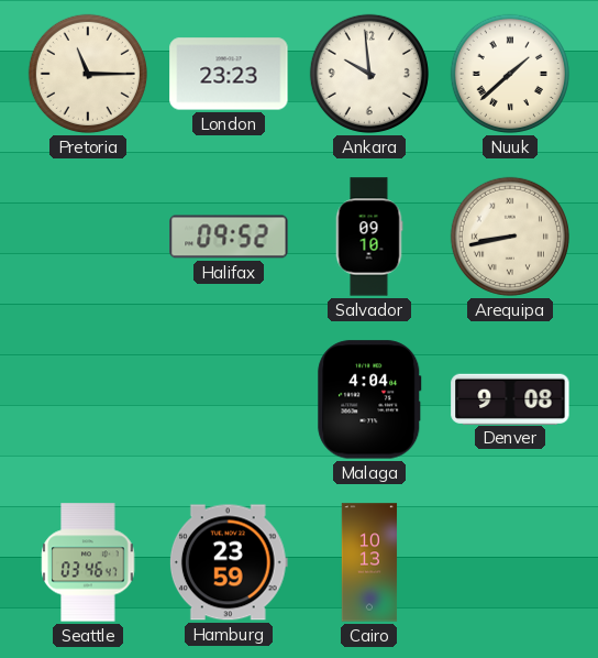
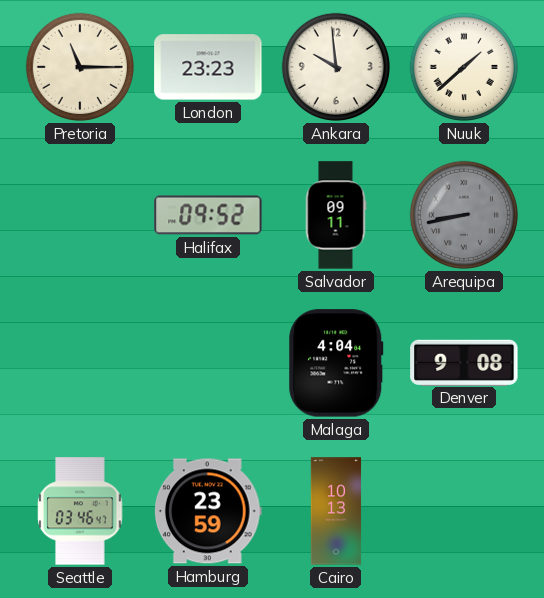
Salvador: 09:10 -> 09:11 (336, 215)
Arequipa dial: cream -> grey (464, 215)
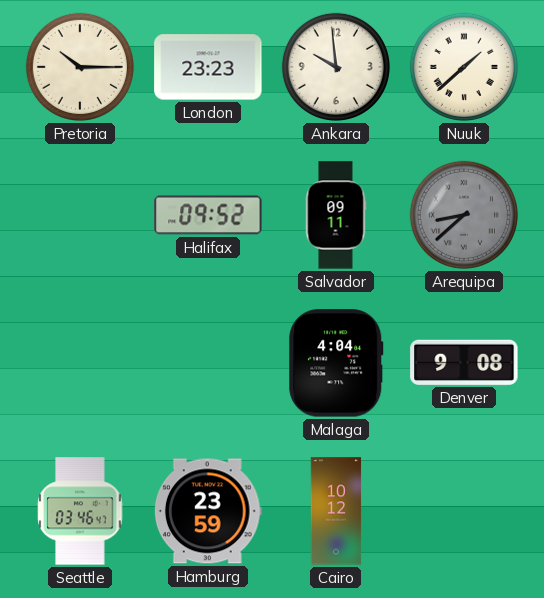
Pretoria: 11:15 -> 10:15 (80, 67)
Arequipa: 8:43 -> 8:38 (464, 215)
Cairo: 10:13 -> 10:12 (336, 511)
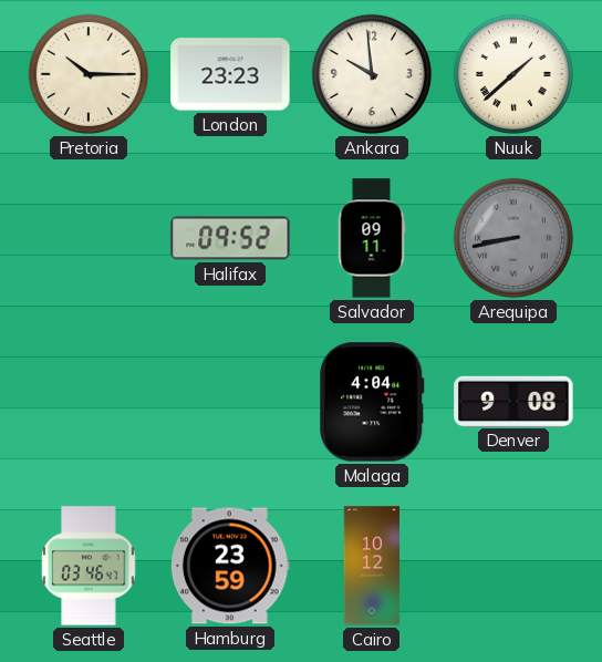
Arequipa: 8:38 -> 8:43 (513, 238)
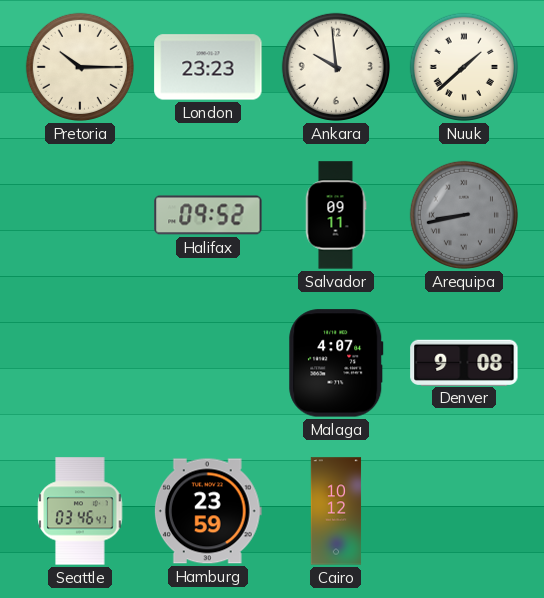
Malaga: 4:04 -> 4:07 (336, 363)
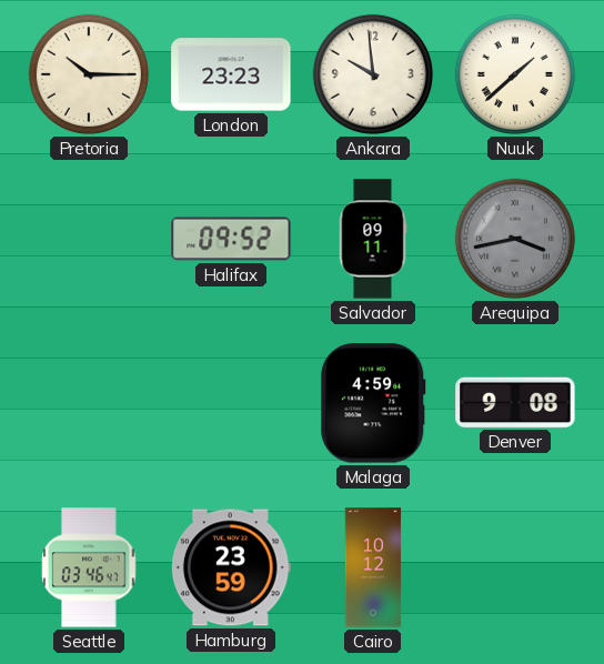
Arequipa: 8:43 -> 3:43 (515, 239)
Malaga: 4:07 -> 4:59 (373, 403)
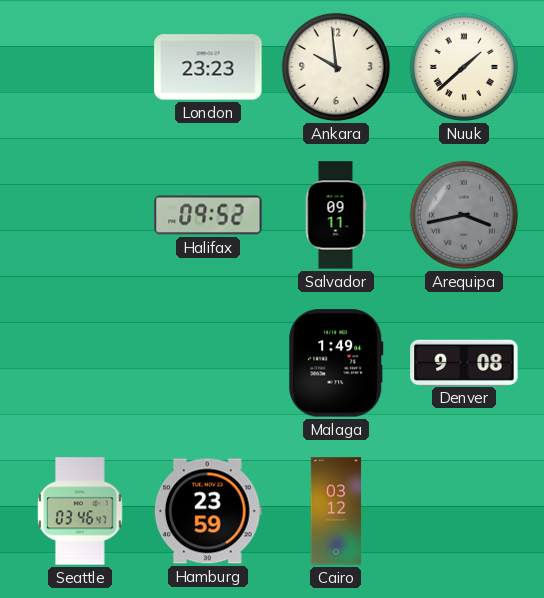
Pretoria: 10:15 -> none (89, 74)
Malaga: 4:59 -> 1:49 (336, 363)
Cairo: 10:12 -> 03:12 (336, 511)
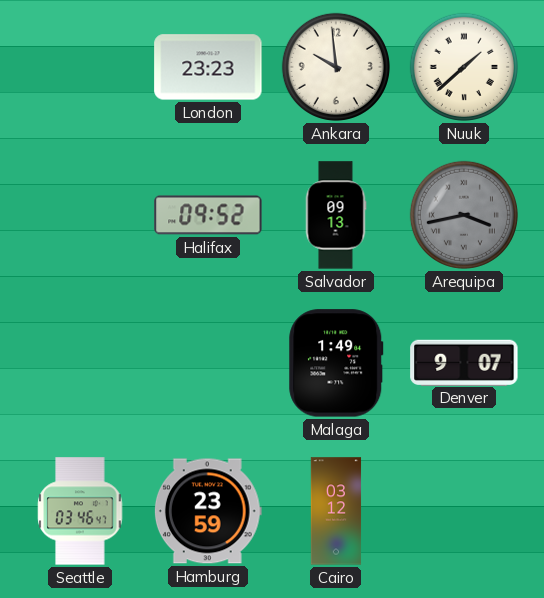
Salvador: 09:11 -> 09:13 (336, 215)
Denver: 9:08 -> 9:07 (464, 362)
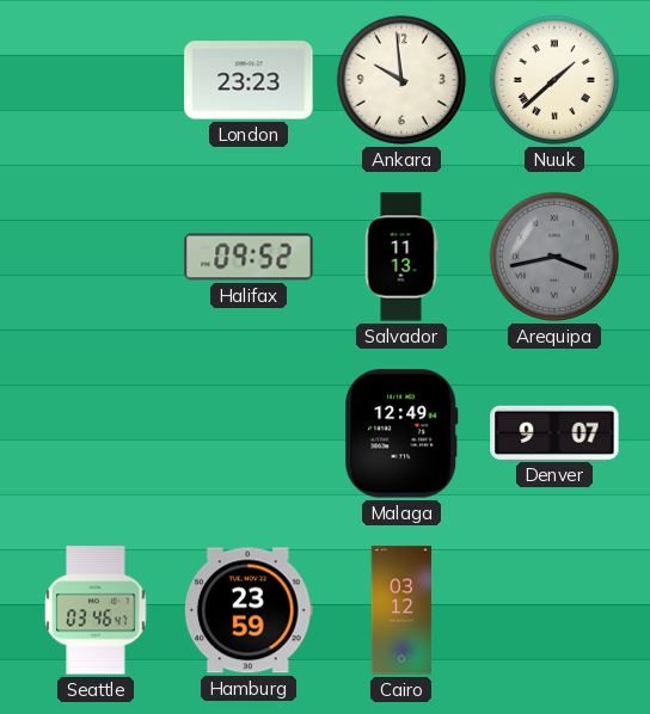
Salvador: 09:13 -> 11:13 (401, 257)
Malaga: 1:49 -> 12:49 (401, 433)
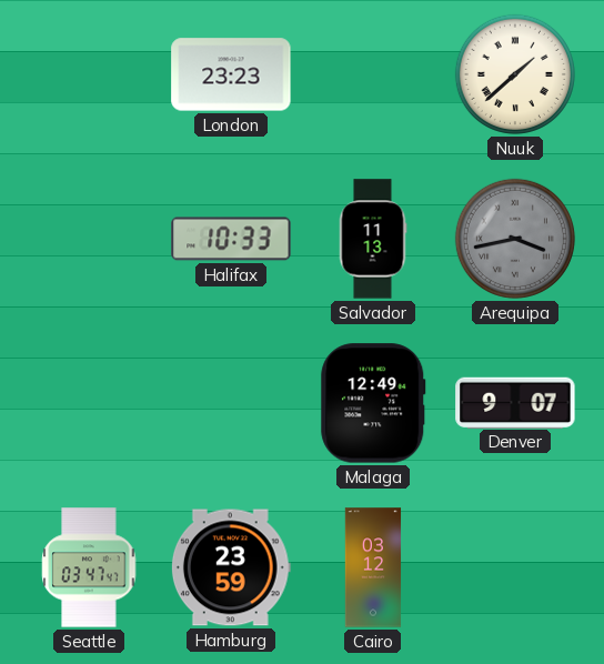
Ankara: 9:59 -> none (401, 80)
Halifax: 09:52 -> 10:33 (231, 239)
Seattle: 03:46 -> 03:47 (89, 567)
